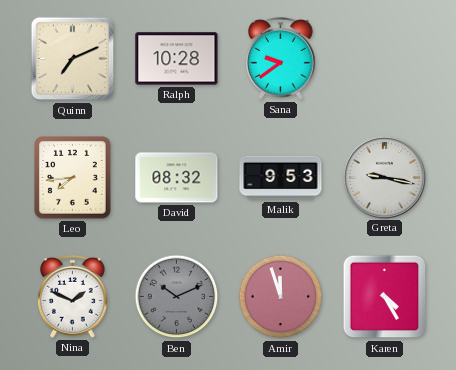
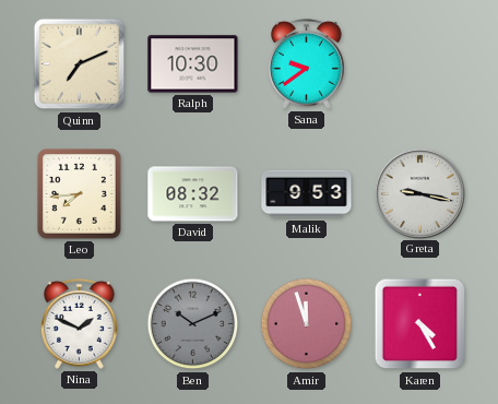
Ralph: 10:28 -> 10:30 (193, 64)
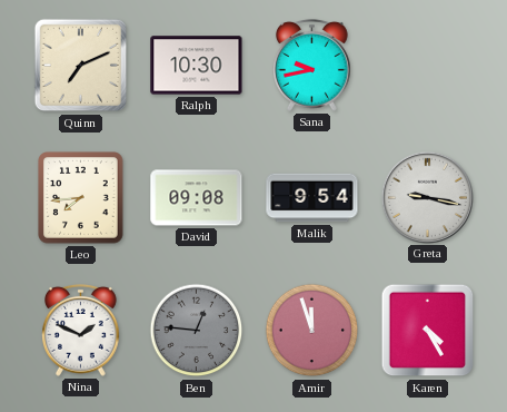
Sana: 9:39 -> 9:43 (312, 65)
David: 08:32 -> 09:08 (197, 198)
Malik: 9:53 -> 9:54 (312, 198)
Ben: 10:11 -> 12:46 (197, 331)
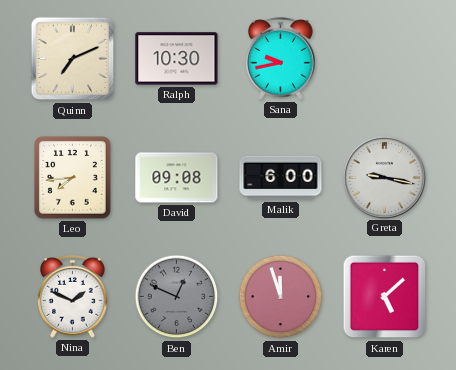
Malik: 9:54 -> 6:00 (281, 178)
Ben: 12:46 -> 12:49 (177, 297)
Karen: 4:25 -> 5:08 (385, 297)
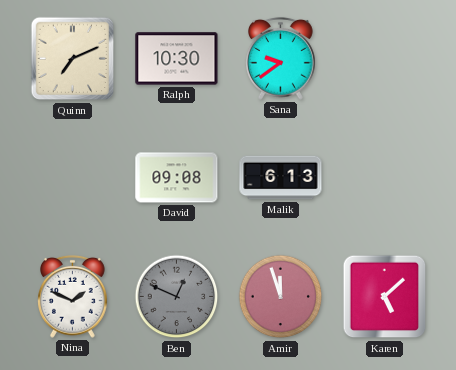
Sana: 9:43 -> 9:39 (281, 58)
Leo: 7:44 -> none (73, 178)
Malik: 6:00 -> 6:13 (281, 178)
Greta: 9:17 -> none (384, 177)
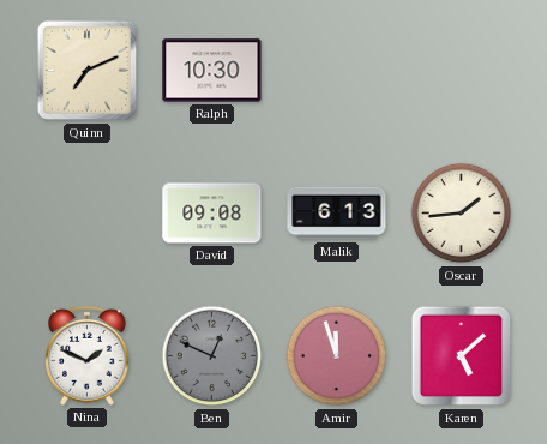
Sana: 9:39 -> none (281, 58)
Oscar: none -> 1:44 (462, 214)
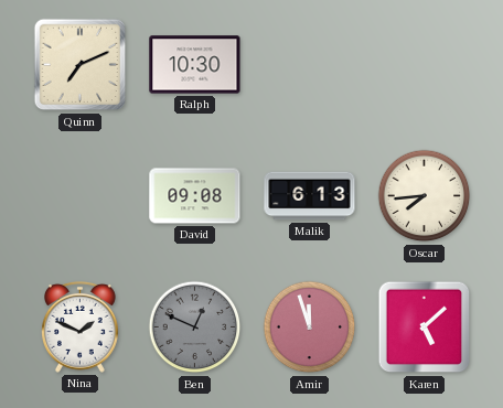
Oscar: 1:44 -> 7:44 (425, 196)
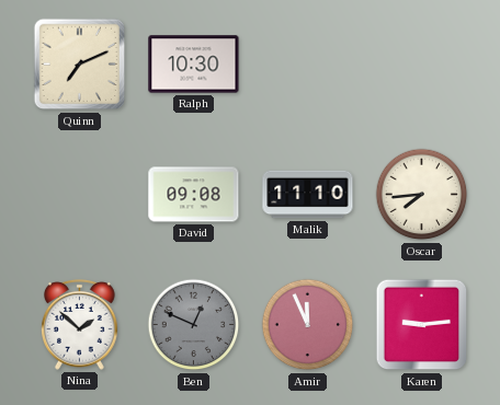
Malik: 6:13 -> 11:10 (308, 195)
Nina: 1:49 -> 1:52 (80, 324)
Amir: 11:57 -> 11:56 (308, 325)
Karen: 5:08 -> 9:14 (422, 325)
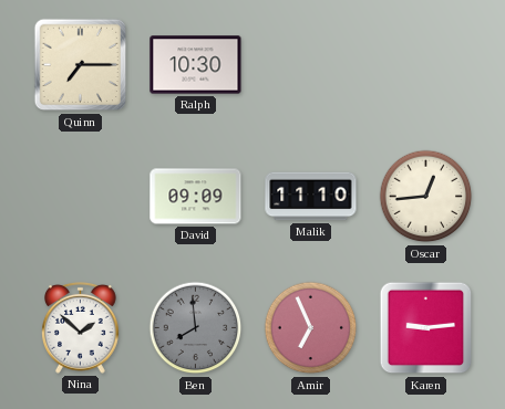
Quinn: 7:11 -> 7:15 (81, 65)
David: 09:08 -> 09:09 (196, 197)
Oscar: 7:44 -> 12:44 (426, 197)
Ben: 12:49 -> 7:59 (196, 328)
Amir: 11:56 -> 6:56 (311, 328)
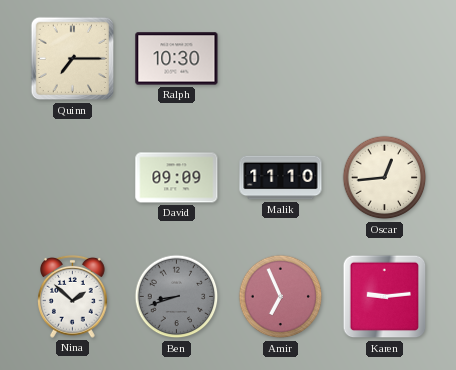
Ben: 7:59 -> 8:42 (177, 297)
